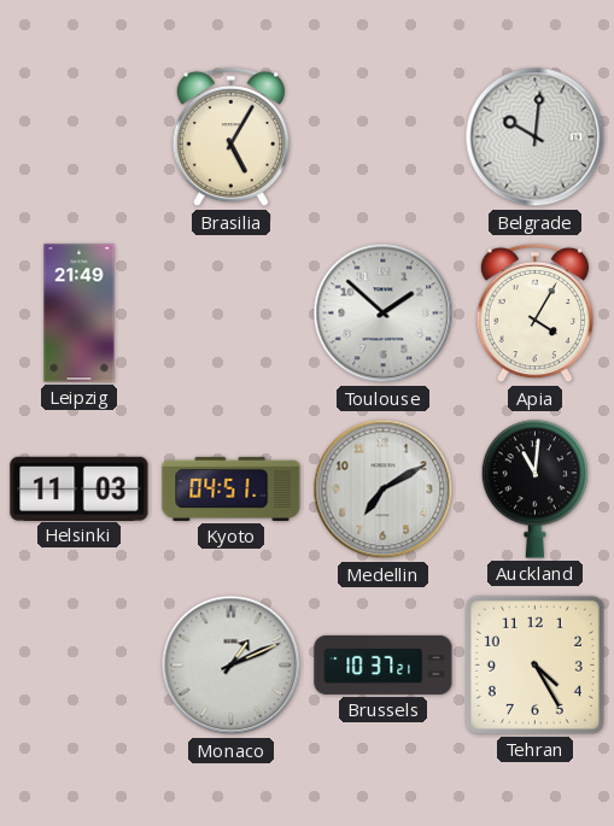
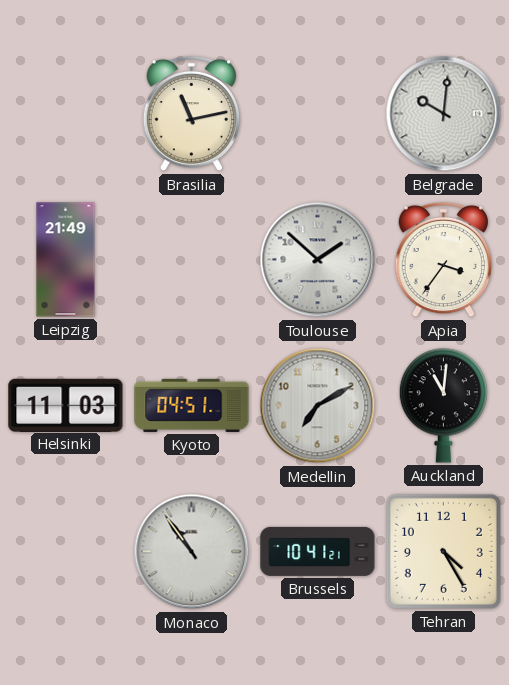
Brasilia: 5:05 -> 11:13 (191, 114)
Apia: 4:05 -> 3:36 (443, 260)
Monaco: 1:11 -> 10:54 (192, 552)
Brussels: 10:37 -> 10:41 (318, 551)
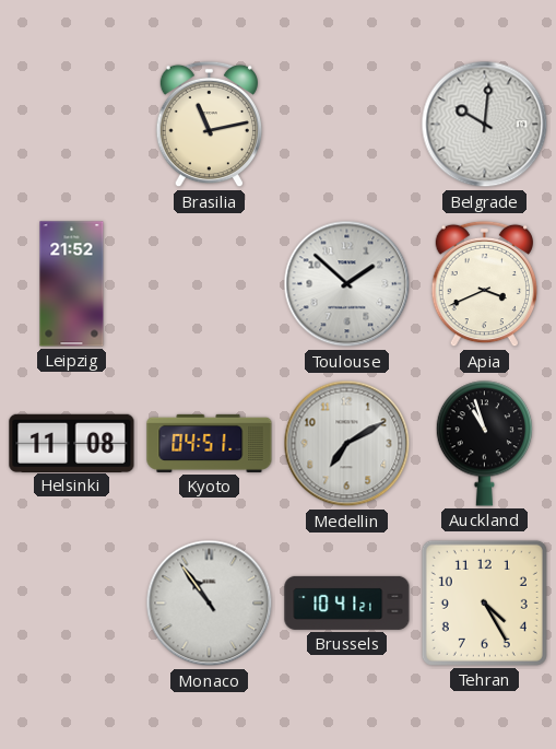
Leipzig: 21:49 -> 21:52 (72, 284)
Apia: 3:36 -> 3:41 (484, 284)
Helsinki: 11:03 -> 11:08 (72, 443)
Auckland: 11:01 -> 10:57 (484, 444)
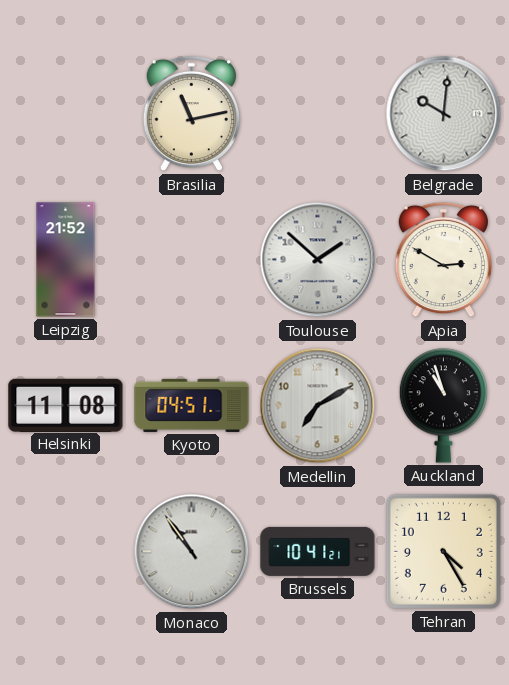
Apia: 3:41 -> 2:50 (443, 260)
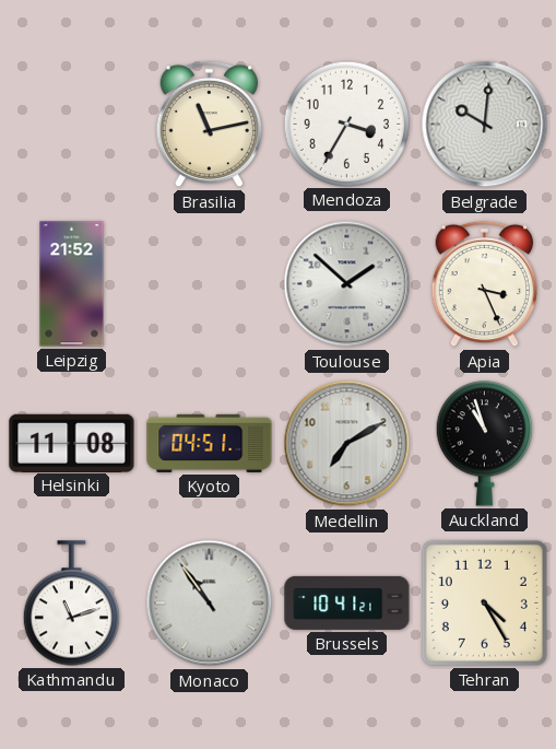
Mendoza: none -> 3:35 (346, 124)
Apia: 2:50 -> 3:26 (484, 284)
Kathmandu: none -> 11:12 (71, 604)
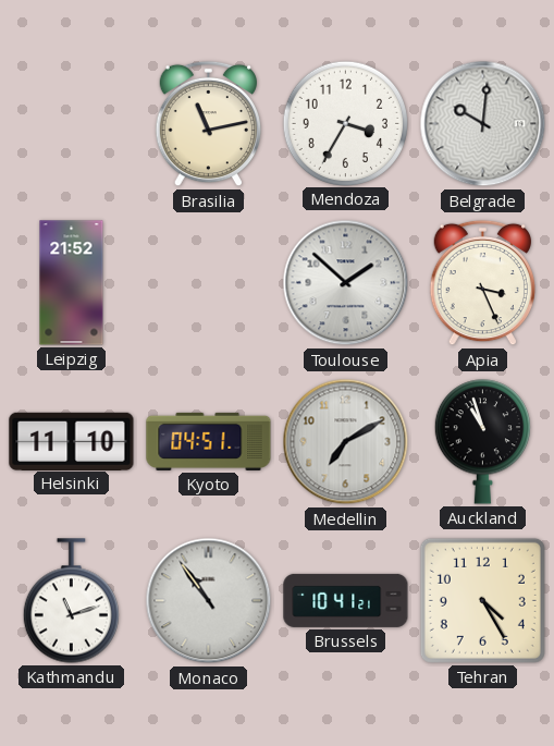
Helsinki: 11:08 -> 11:10 (72, 441)
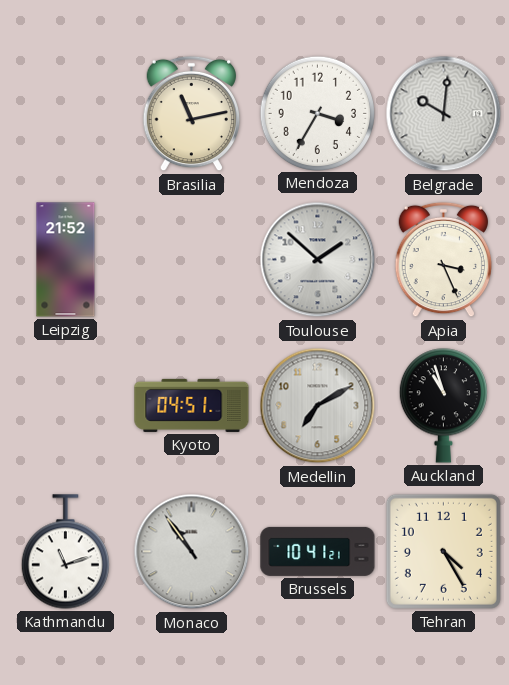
Helsinki: 11:10 -> none (72, 441)
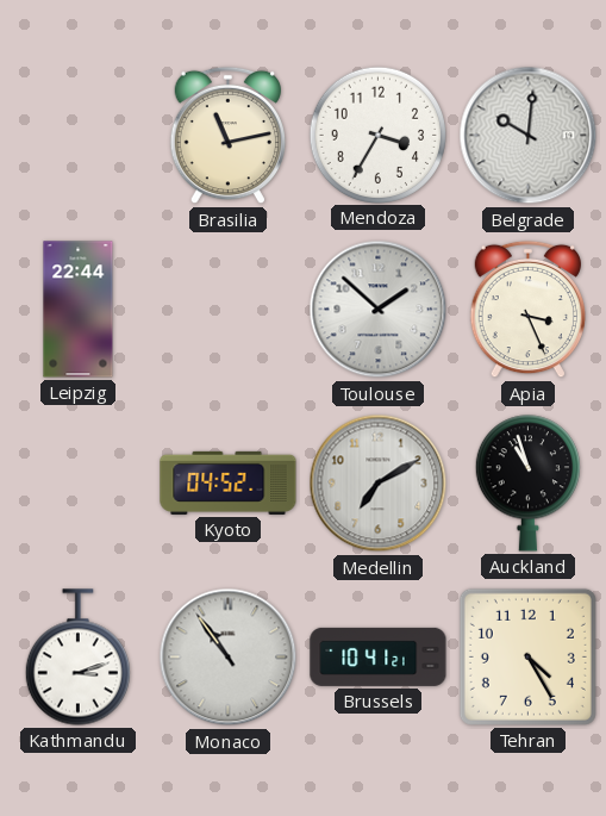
Leipzig: 21:52 -> 22:44 (79, 310)
Kyoto: 04:51 -> 04:52 (229, 482)
Kathmandu: 11:12 -> 3:12 (77, 658)
